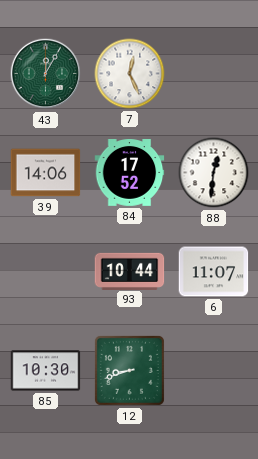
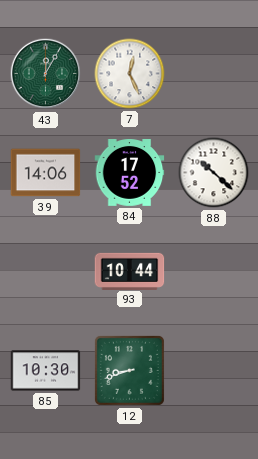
88: 12:31 -> 10:22 (214, 173)
6: 11:07 -> none (214, 272)
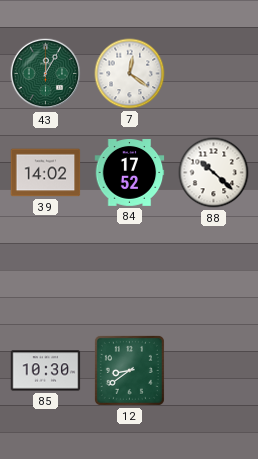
7: 12:26 -> 12:21 (130, 74)
39: 14:06 -> 14:02 (46, 173)
93: 10:44 -> none (130, 271)
12: 8:42 -> 8:39 (129, 370)
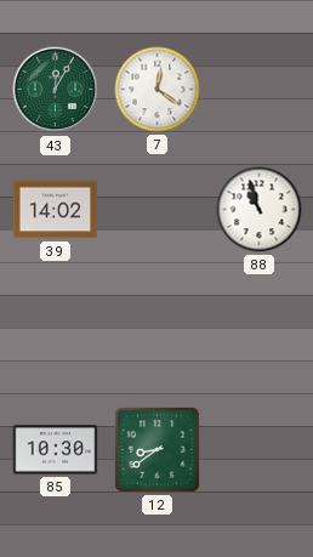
84: 17:52 -> none (130, 173)
88: 10:22 -> 10:57 (260, 210)
